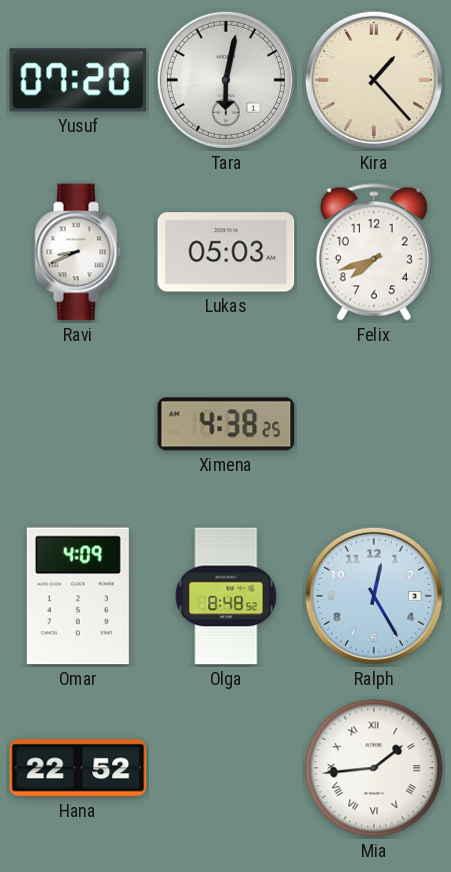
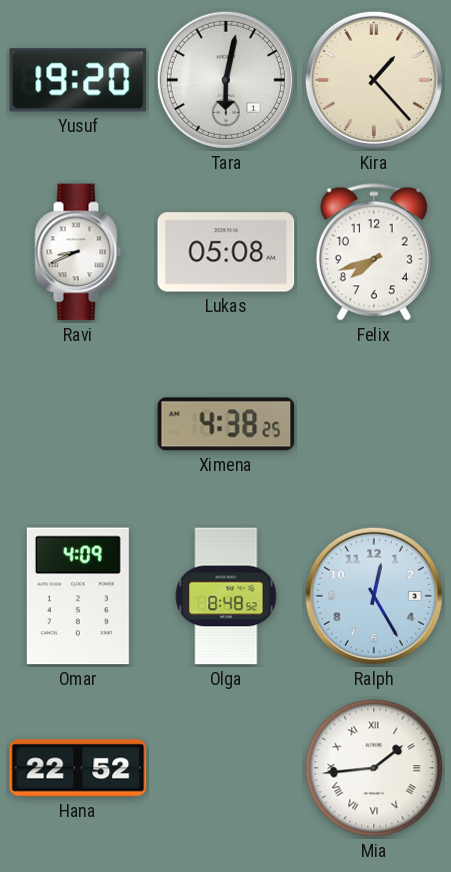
Yusuf: 07:20 -> 19:20 (78, 80)
Lukas: 05:03 -> 05:08 (226, 252)
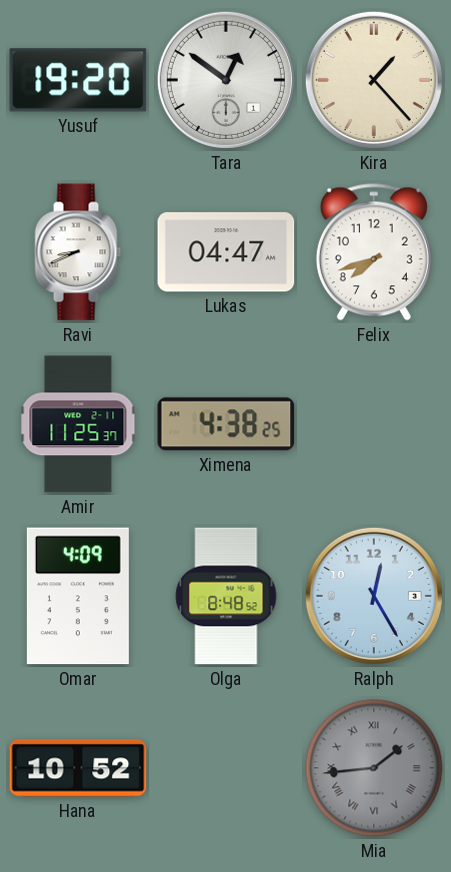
Tara: 6:02 -> 12:51 (226, 80)
Lukas: 05:08 -> 04:47 (226, 252)
Amir: none -> 11:25 (78, 424)
Hana: 22:52 -> 10:52 (78, 768)
Mia dial: white -> grey (374, 768)
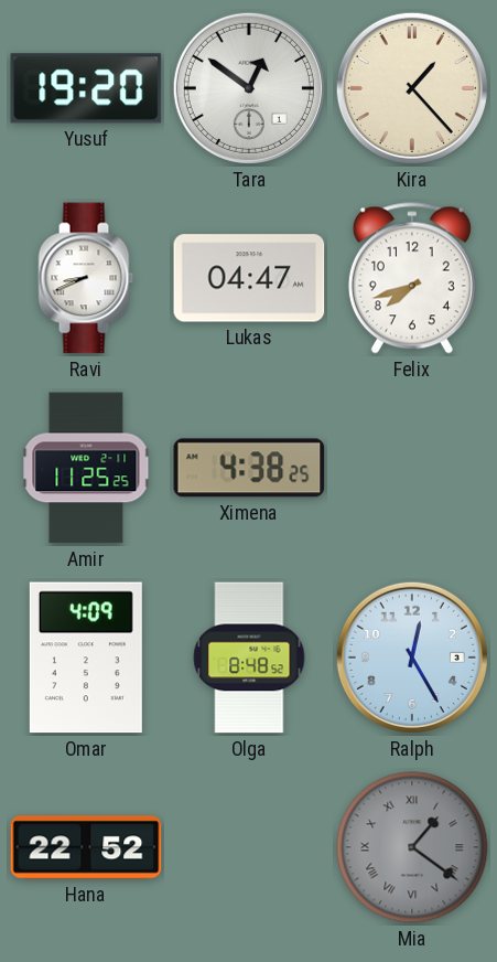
Amir: 11:25:37 -> 11:25:25 (86, 468)
Hana: 10:52 -> 22:52 (86, 847)
Mia: 1:44 -> 1:21 (412, 847)
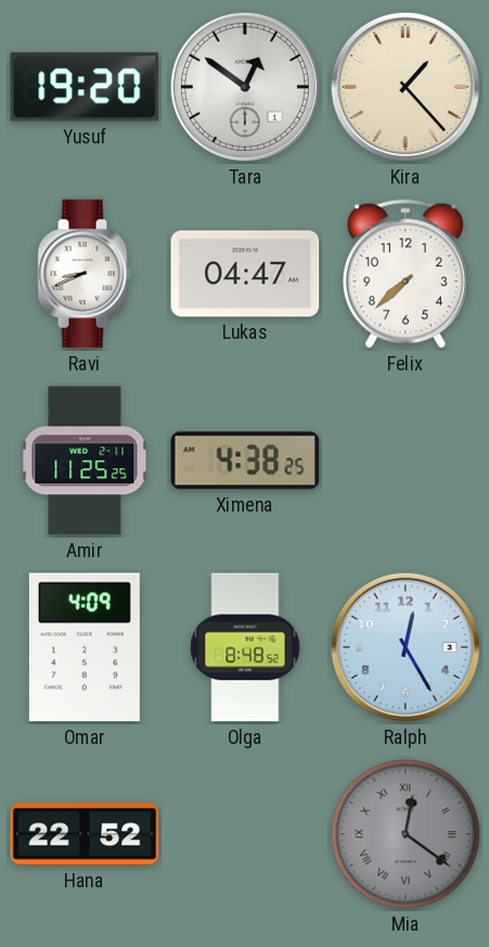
Felix: 7:42 -> 7:38 (406, 274)
Mia: 1:21 -> 12:21 (406, 834)
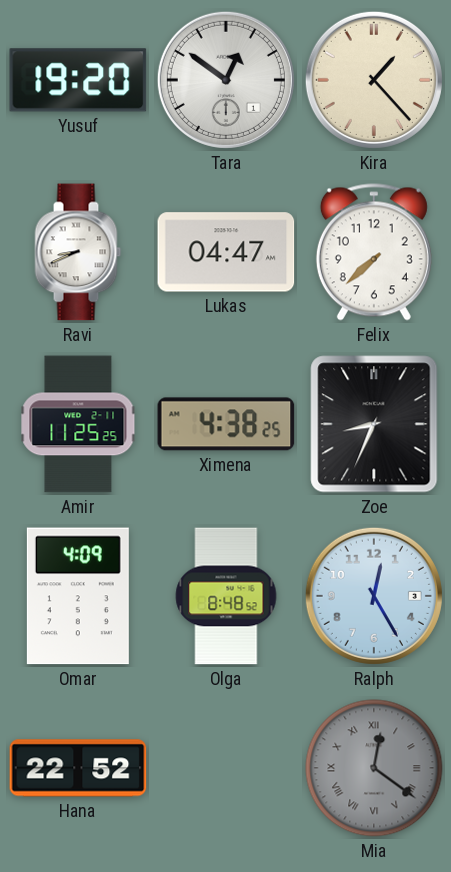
Zoe: none -> 8:34 (374, 424)
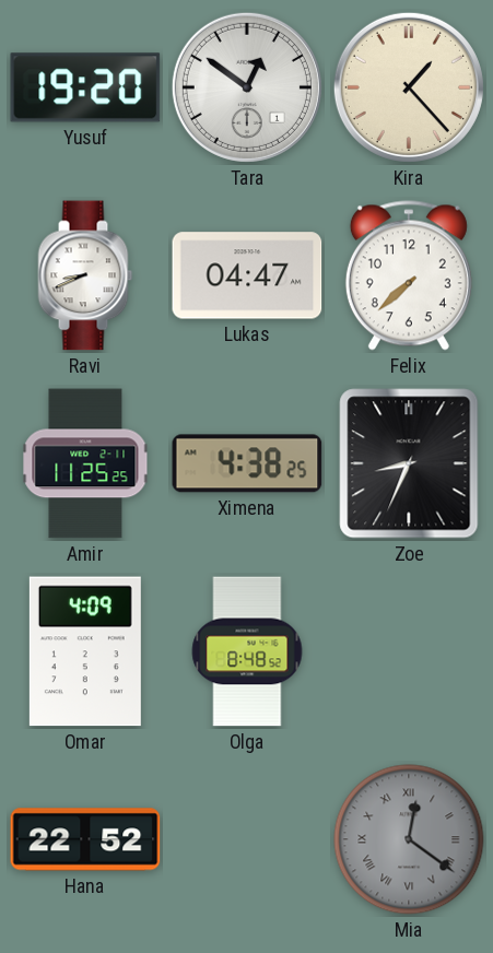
Ralph: 12:25 -> none (374, 596)
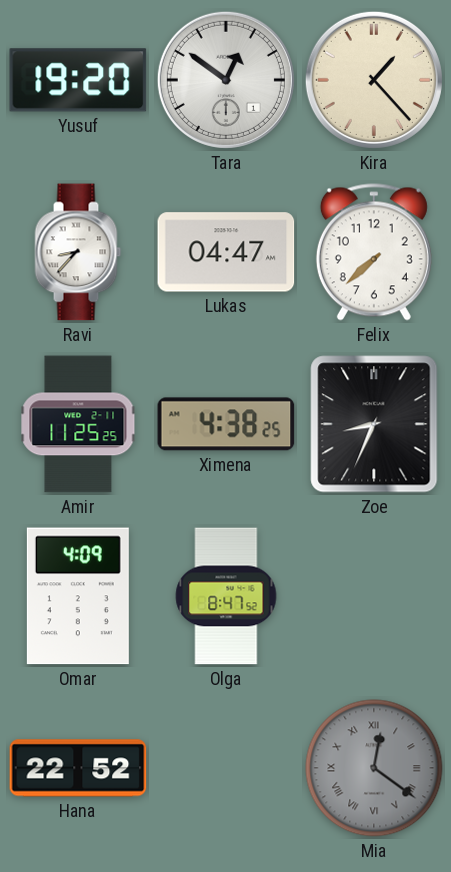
Ravi: 8:41 -> 8:37 (78, 252)
Olga: 8:48 -> 8:47 (226, 596)
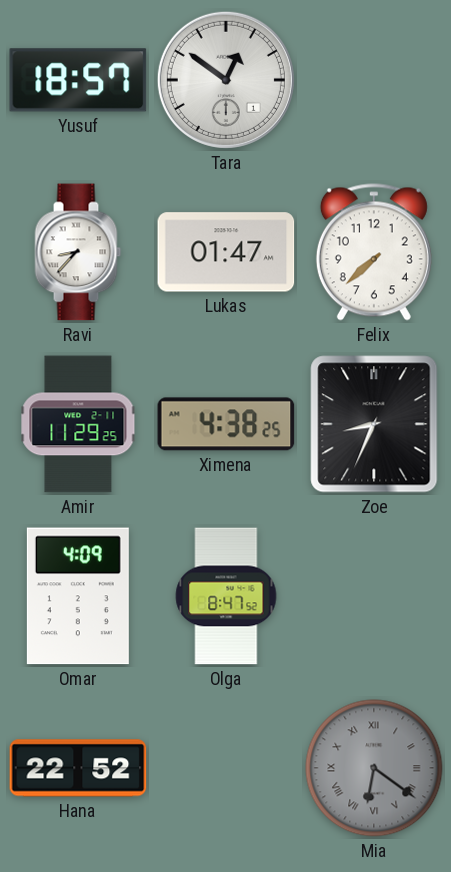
Yusuf: 19:20 -> 18:57 (78, 80)
Kira: 1:23 -> none (374, 80)
Lukas: 04:47 -> 01:47 (226, 252)
Amir: 11:25 -> 11:29 (78, 424)
Mia: 12:21 -> 6:21 (374, 768)
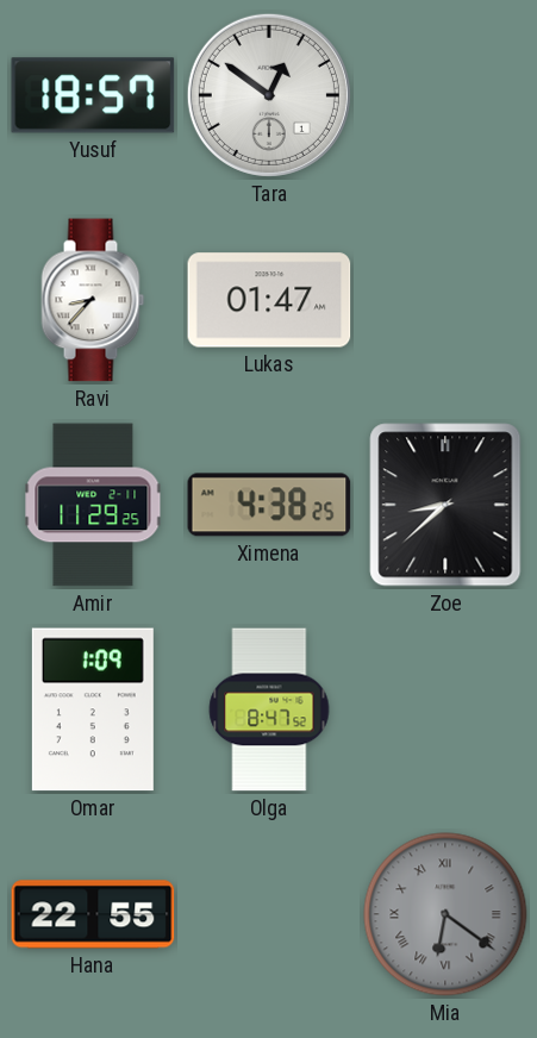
Felix: 7:38 -> none (374, 252)
Zoe: 8:34 -> 8:38 (445, 505)
Omar: 4:09 -> 1:09 (93, 709)
Hana: 22:52 -> 22:55 (93, 914)
